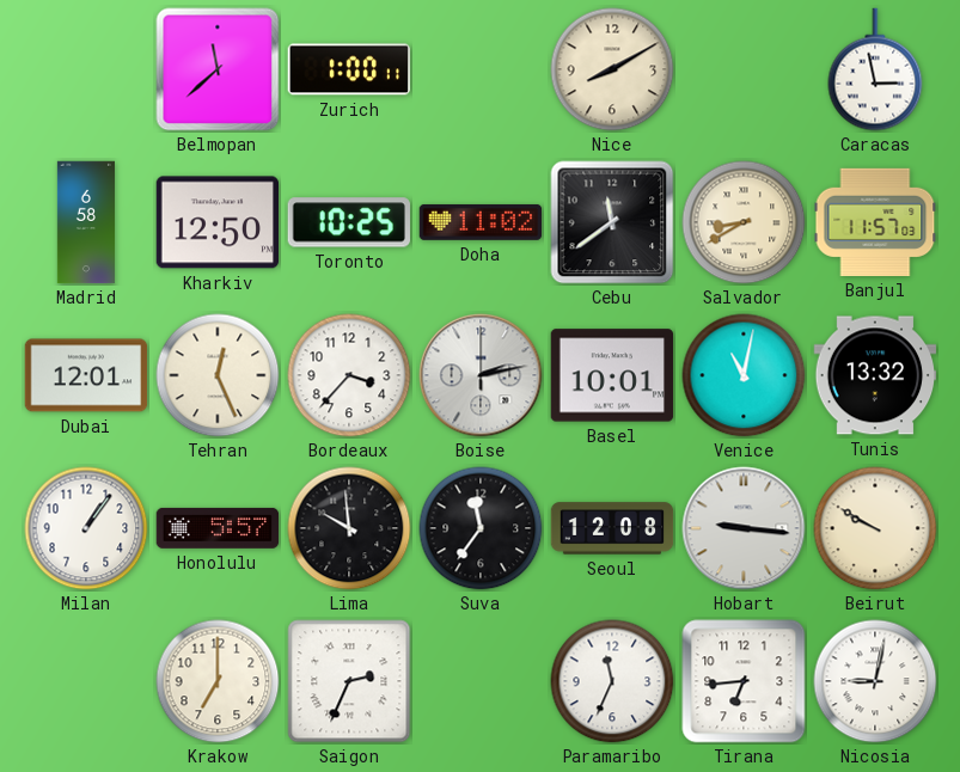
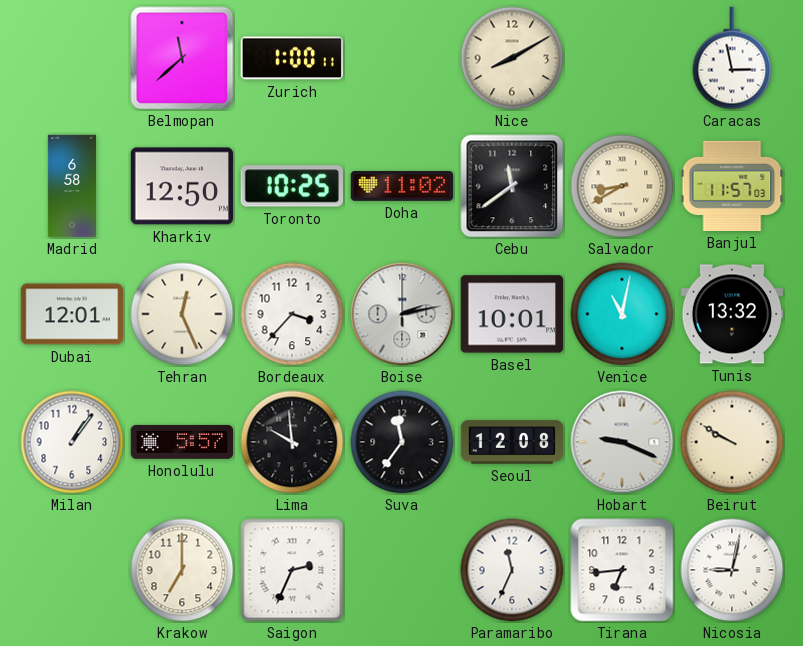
Hobart: 9:16 -> 9:19 (622, 442)
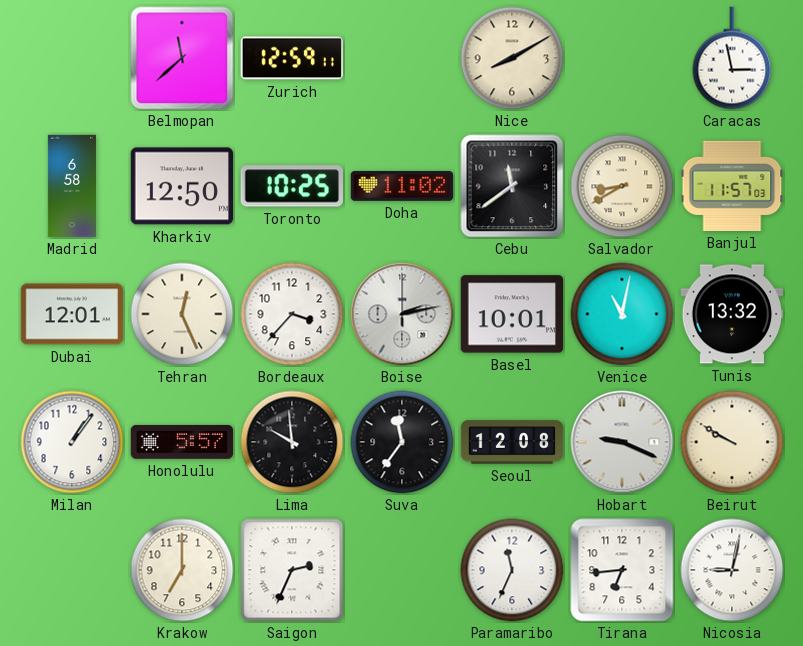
Zurich: 1:00 -> 12:59 (291, 58)
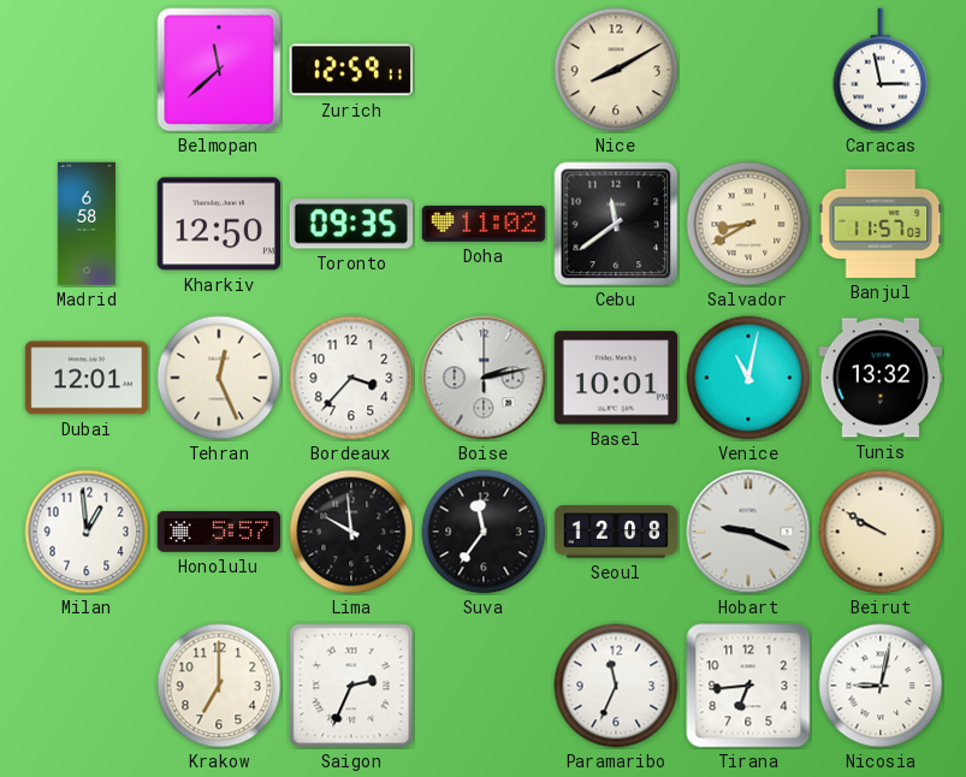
Toronto: 10:25 -> 09:35 (350, 224)
Milan: 1:06 -> 12:59 (87, 532)
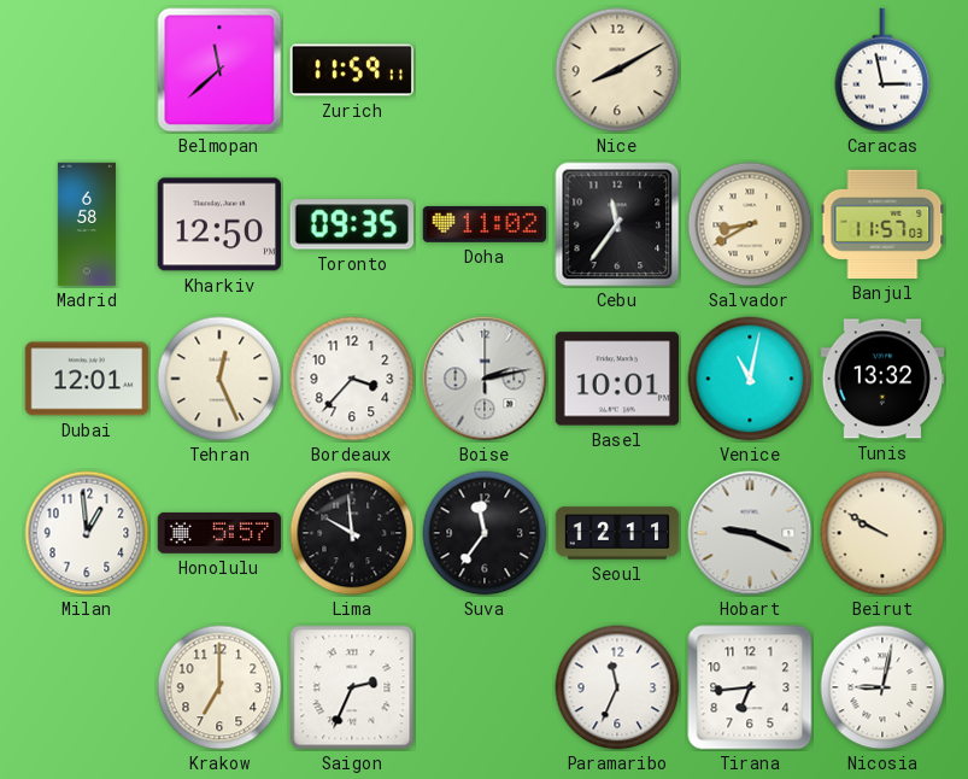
Zurich: 12:59 -> 11:59 (351, 70)
Cebu: 11:39 -> 11:36 (617, 224)
Seoul: 12:08 -> 12:11 (617, 533)
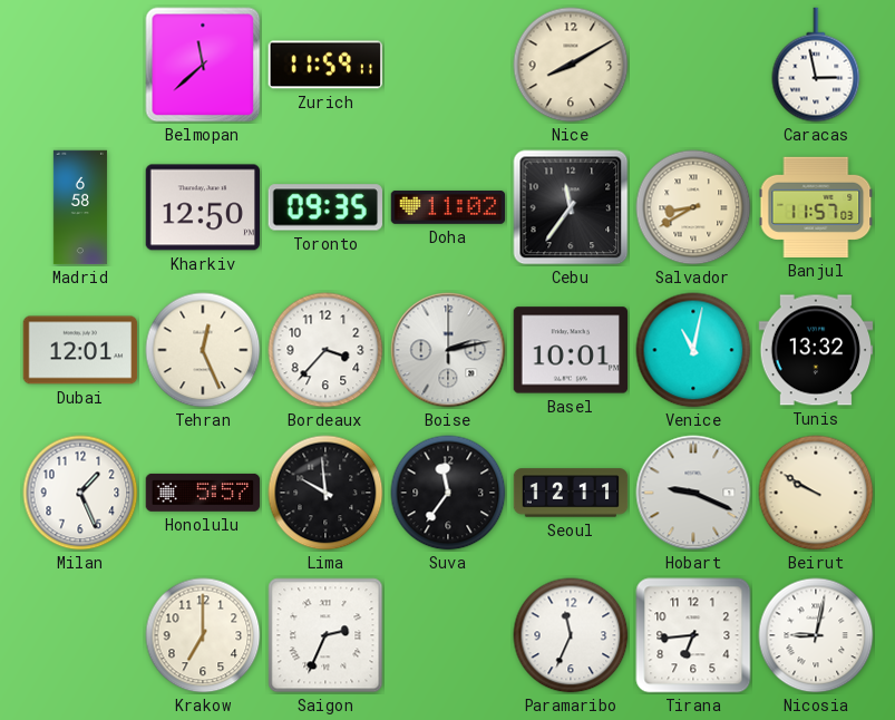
Milan: 12:59 -> 1:26 (80, 493)
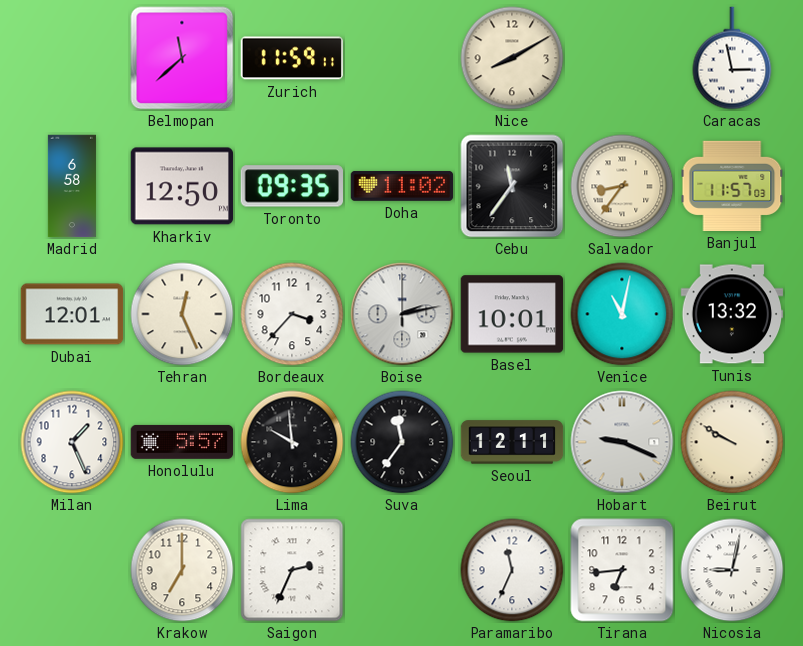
Salvador: 8:40 -> 8:36 (622, 186)
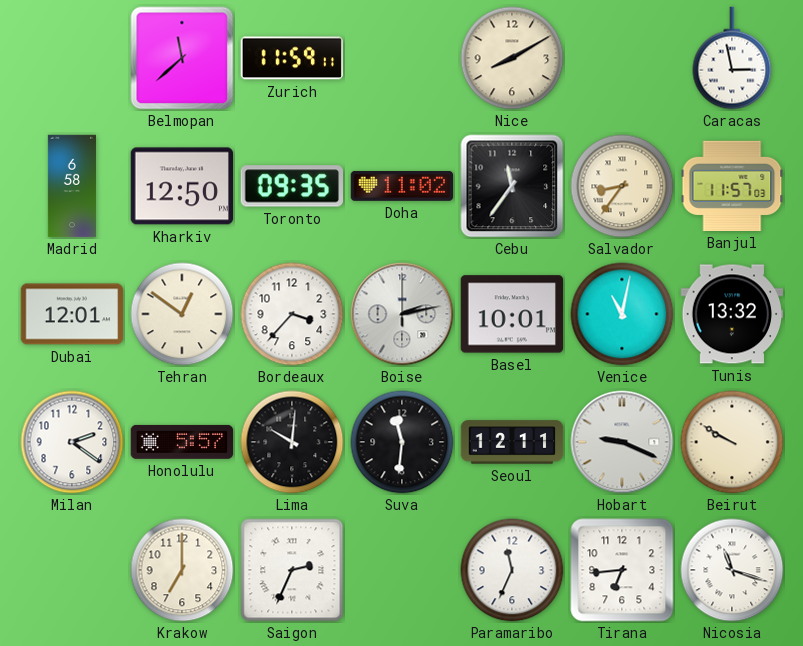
Tehran: 12:26 -> 12:51 (182, 314)
Milan: 1:26 -> 2:21 (72, 442)
Lima: 9:59 -> 10:01 (292, 442)
Suva: 11:36 -> 11:31 (402, 442)
Nicosia: 9:02 -> 11:18 (732, 570)
